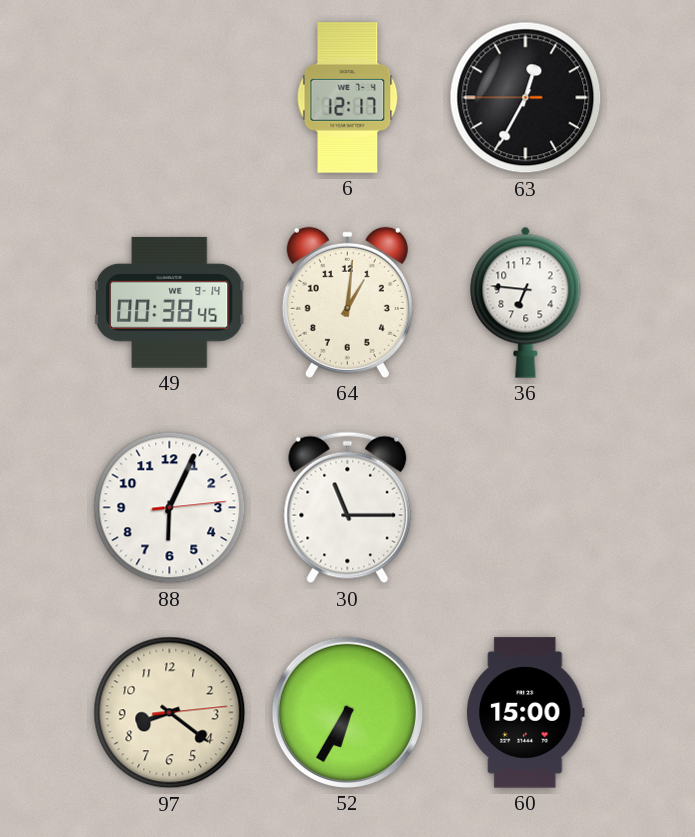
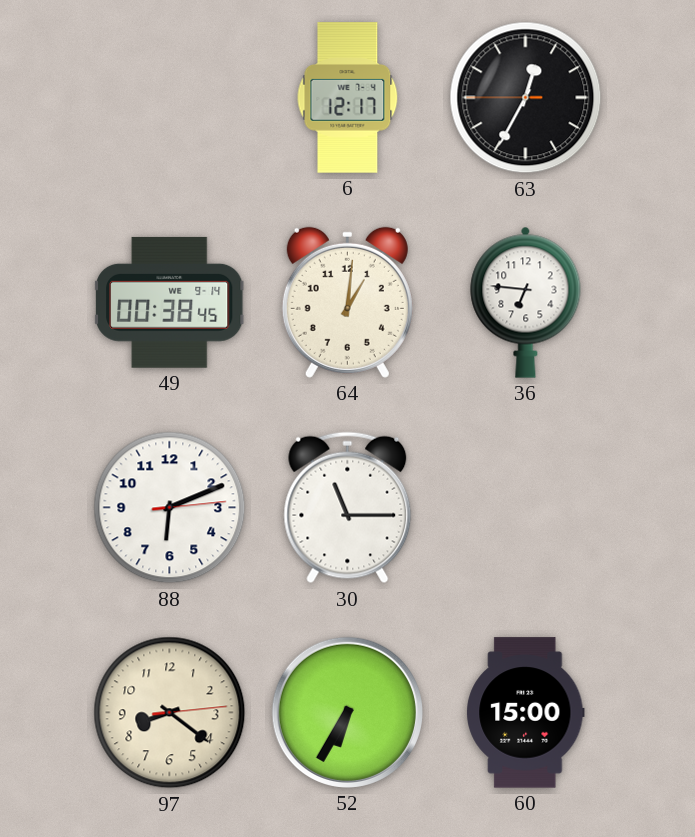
88: 6:04 -> 6:11 (170, 508)
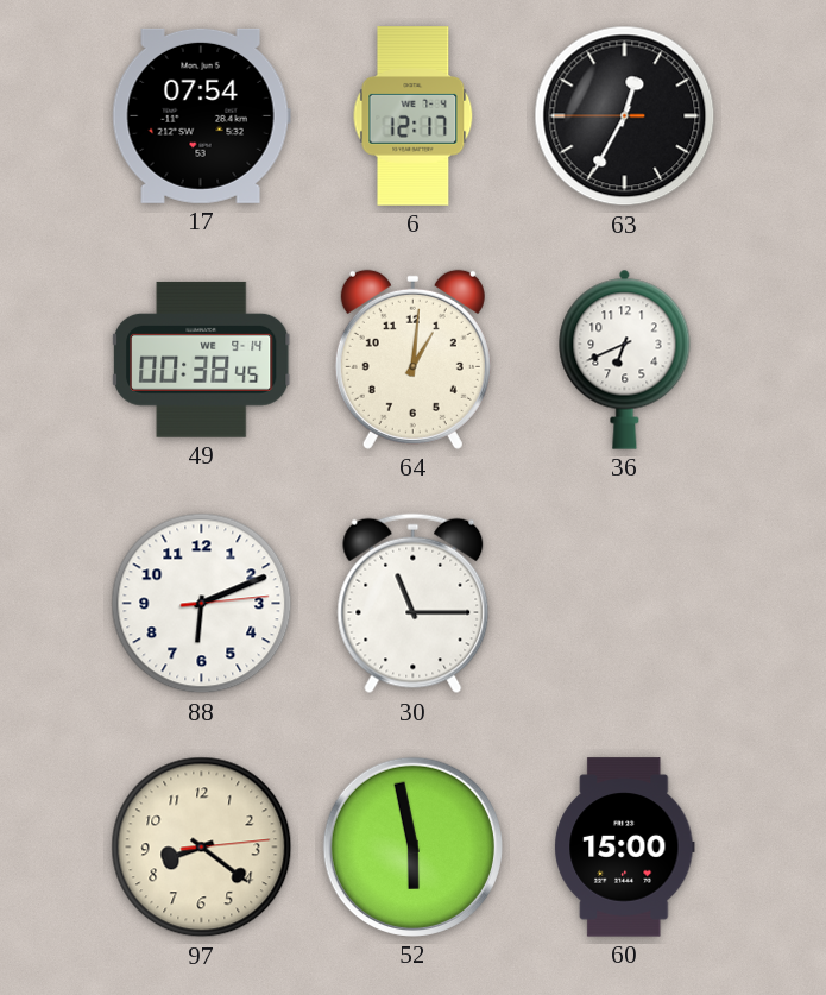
17: none -> 07:54 (201, 115)
36: 6:46 -> 6:41 (625, 359)
52: 6:35 -> 5:58 (412, 846)
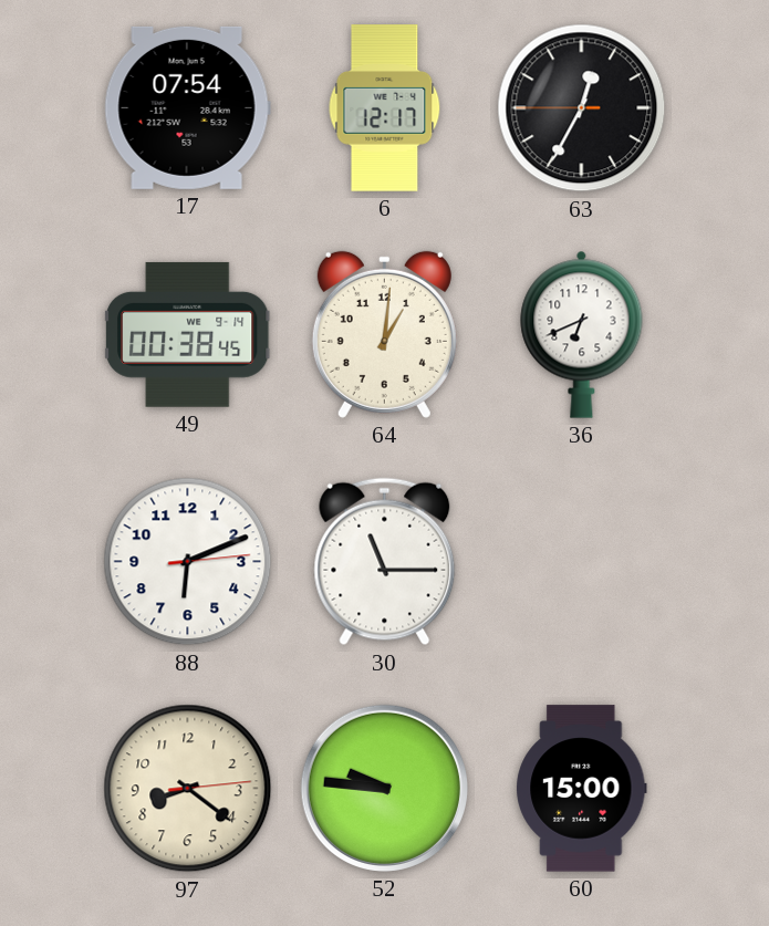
52: 5:58 -> 9:46 (384, 788)
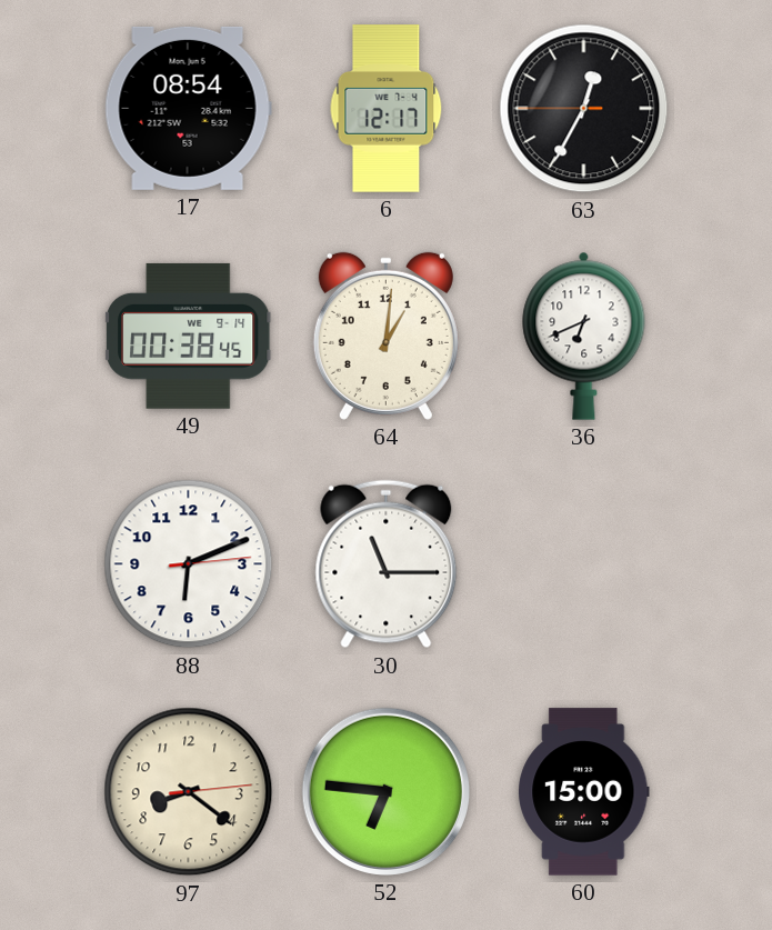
17: 07:54 -> 08:54 (188, 108)
52: 9:46 -> 6:46 (385, 791)
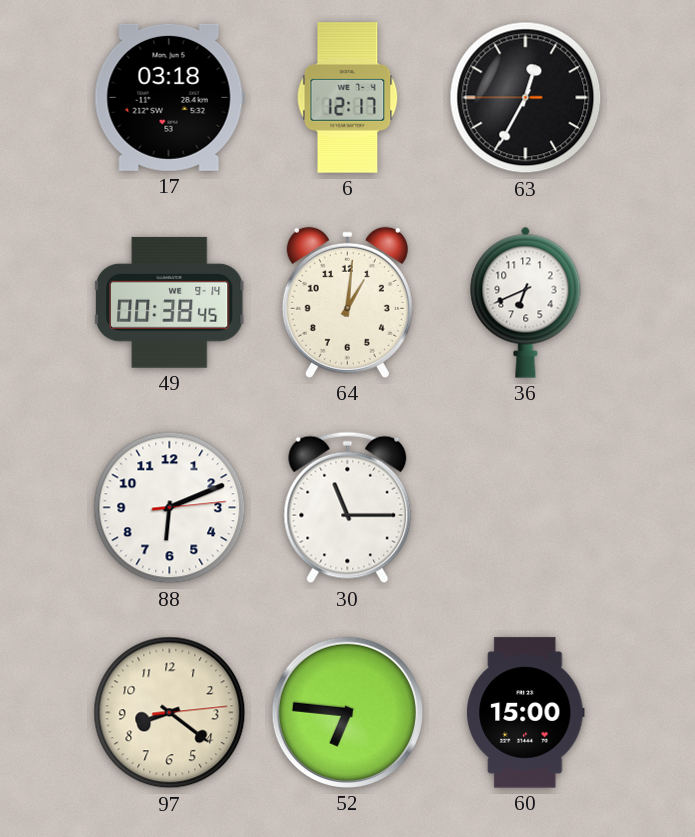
17: 08:54 -> 03:18 (169, 97)
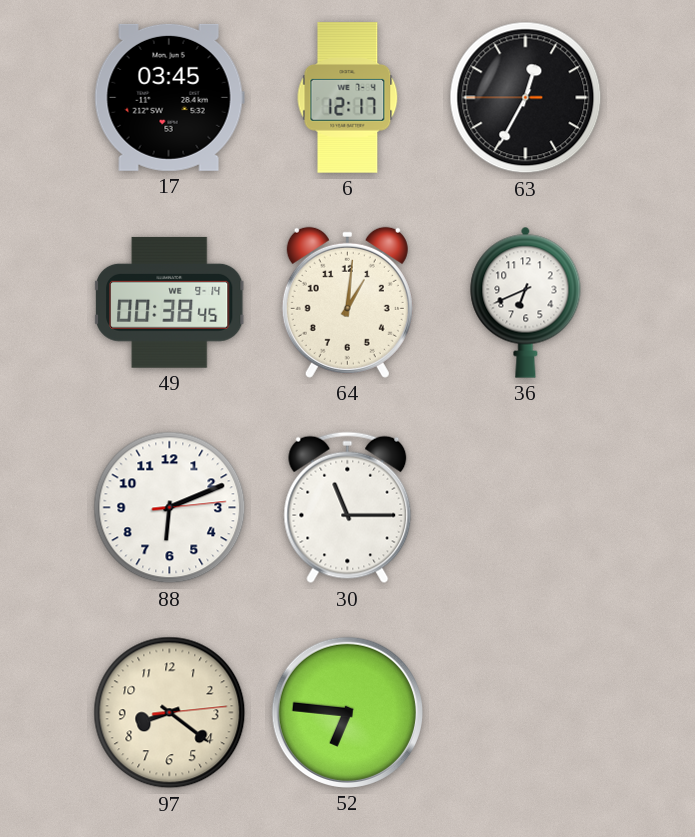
17: 03:18 -> 03:45 (169, 97)
60: 15:00 -> none (526, 713)
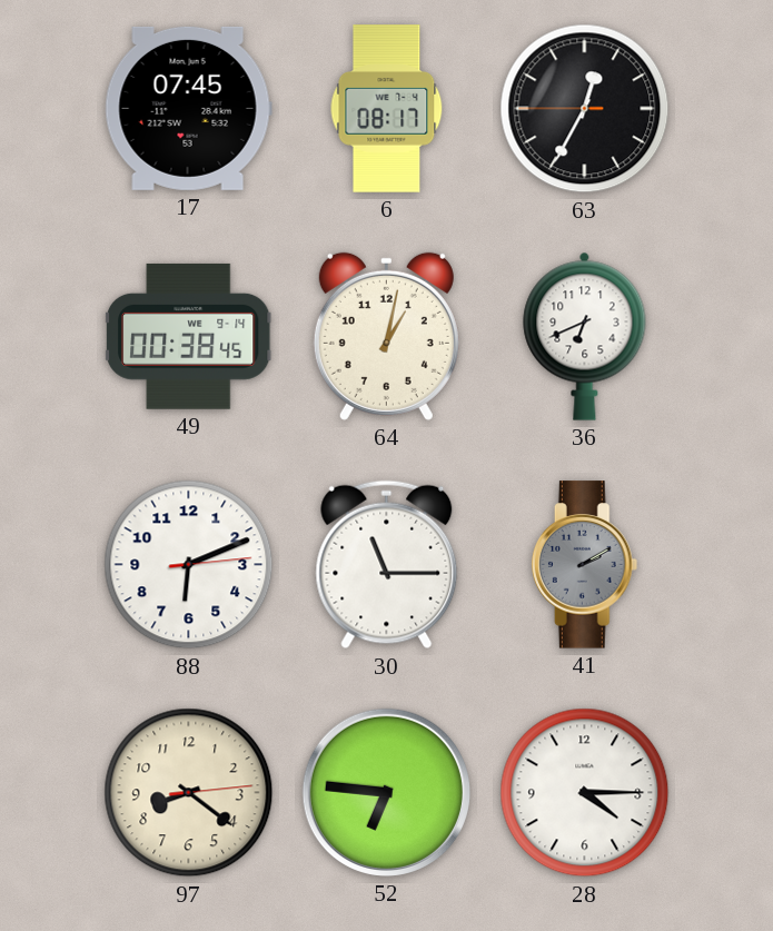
17: 03:45 -> 07:45 (188, 108)
6: 12:17 -> 08:17 (387, 109)
64: 1:01 -> 1:02 (386, 336)
41: none -> 2:10 (585, 565)
28: none -> 4:15 (585, 793)
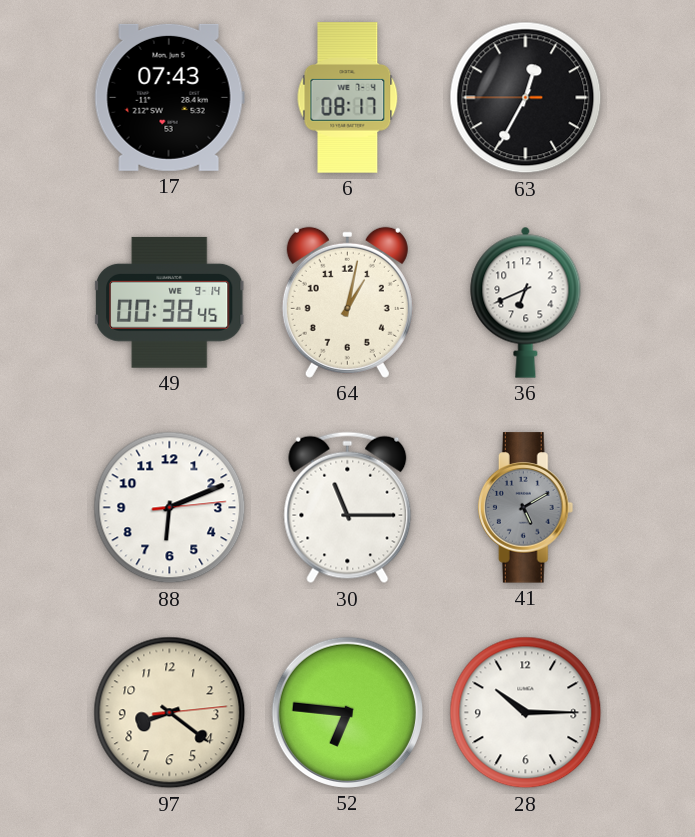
17: 07:45 -> 07:43 (169, 97)
41: 2:10 -> 5:10 (526, 508)
28: 4:15 -> 10:15 (526, 713)
